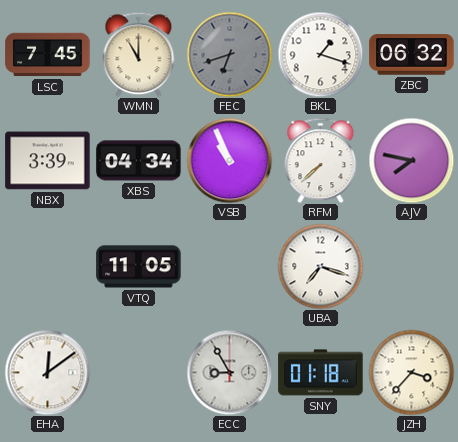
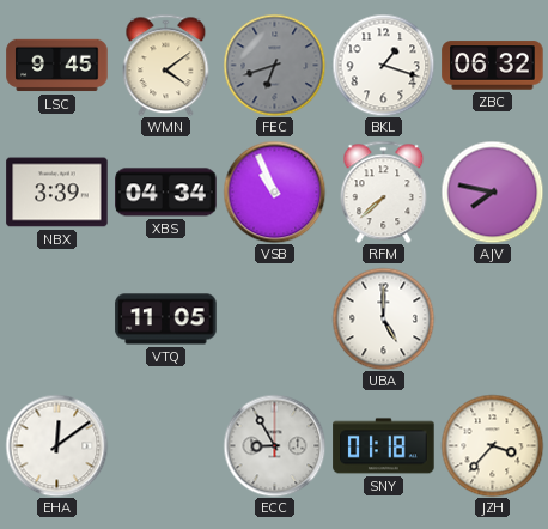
LSC: 7:45 -> 9:45 (57, 66)
WMN: 11:00 -> 4:09 (166, 65)
UBA: 7:18 -> 5:00 (383, 318)
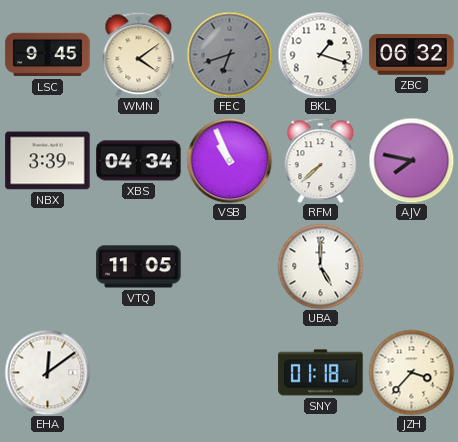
ECC: 8:55 -> none (274, 445)
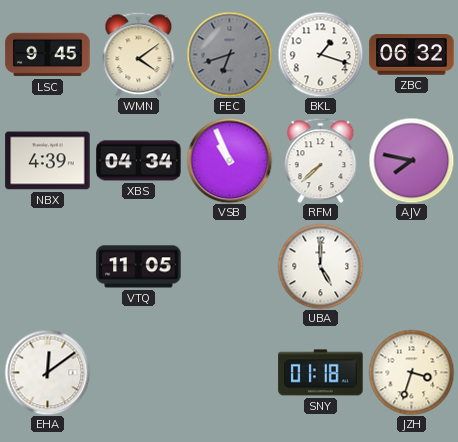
NBX: 3:39 -> 4:39 (48, 161)
JZH: 3:37 -> 3:33 (411, 372)
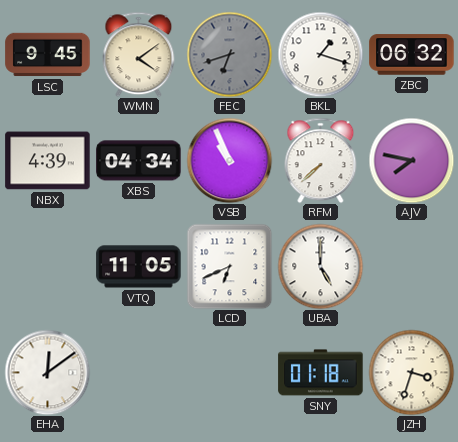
LCD: none -> 6:41 (229, 266)
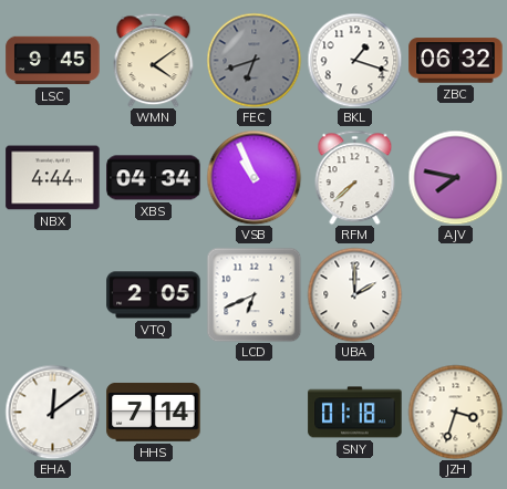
NBX: 4:39 -> 4:44 (53, 178)
VTQ: 11:05 -> 2:05 (154, 295)
UBA: 5:00 -> 2:00 (354, 294)
HHS: none -> 7:14 (154, 413)
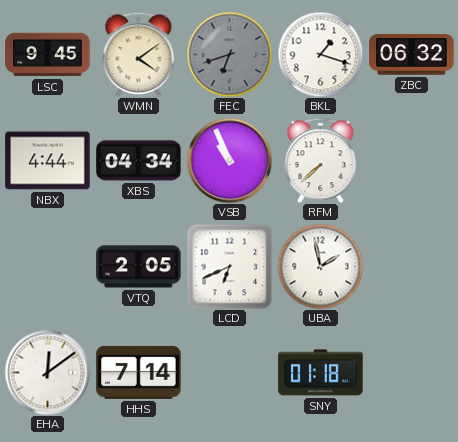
AJV: 7:47 -> none (455, 177)
UBA: 2:00 -> 1:58 (320, 266)
JZH: 3:33 -> none (455, 412)
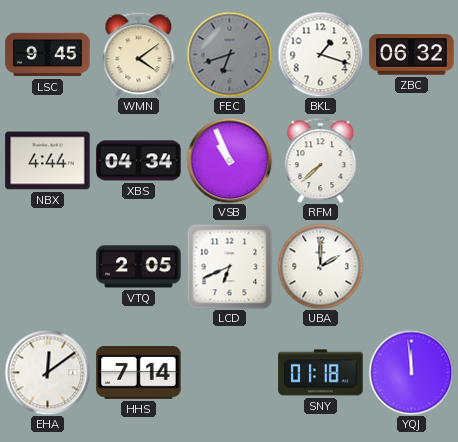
UBA: 1:58 -> 2:00 (320, 266)
YQJ: none -> 11:59 (411, 372)
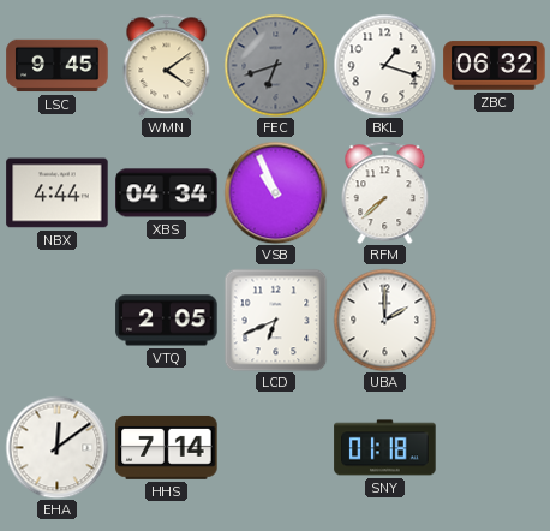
YQJ: 11:59 -> none (411, 372)
